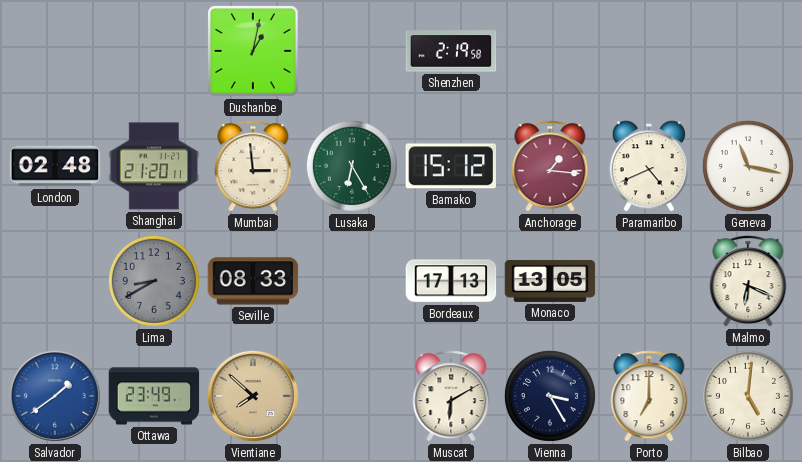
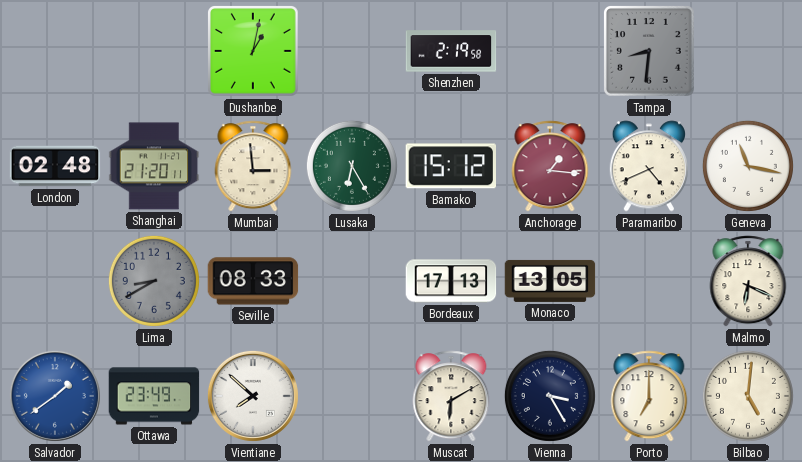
Tampa: none -> 8:31 (650, 52)
Vientiane dial: champagne -> white (253, 396)
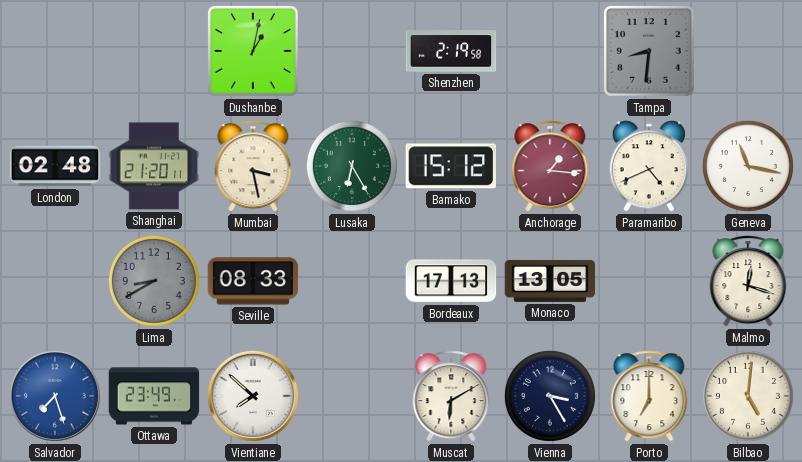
Mumbai: 2:59 -> 3:28 (253, 166)
Malmo: 6:19 -> 12:18 (748, 281)
Salvador: 1:39 -> 7:27 (55, 396)
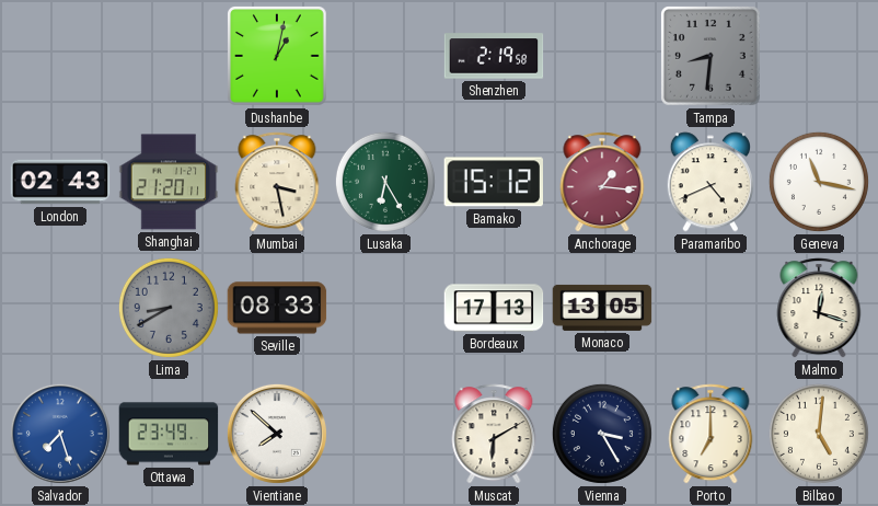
London: 02:48 -> 02:43 (60, 182)
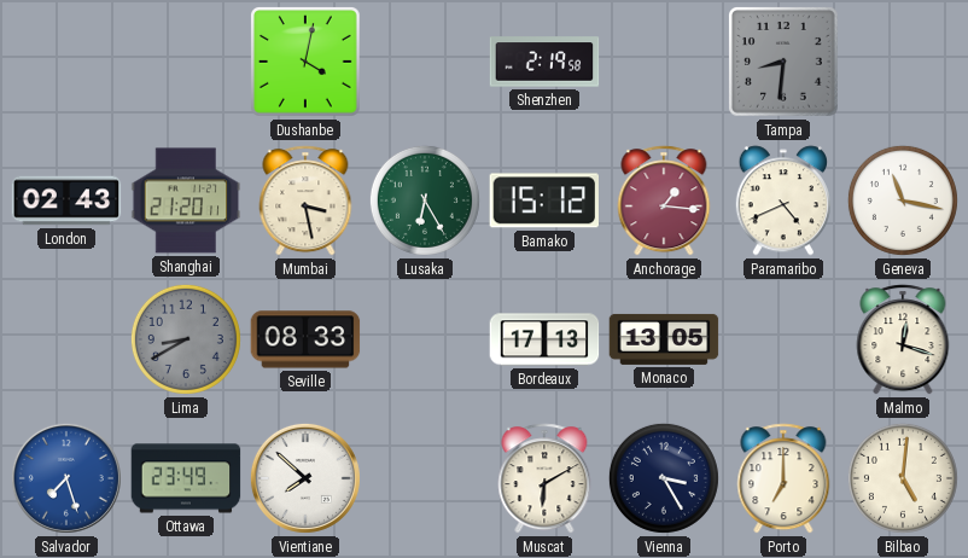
Dushanbe: 1:02 -> 4:02 (307, 63)
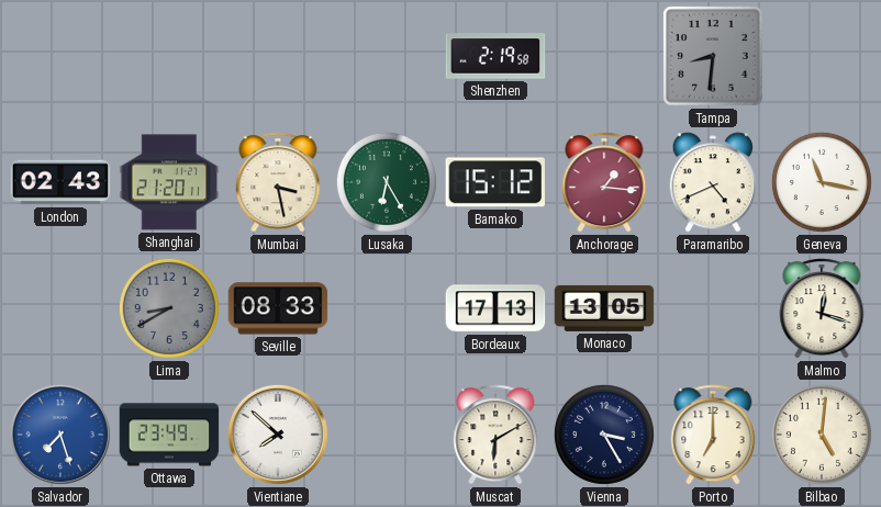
Dushanbe: 4:02 -> none (307, 63)
